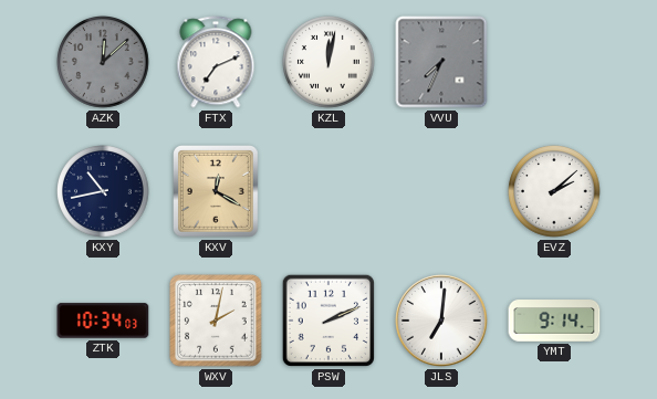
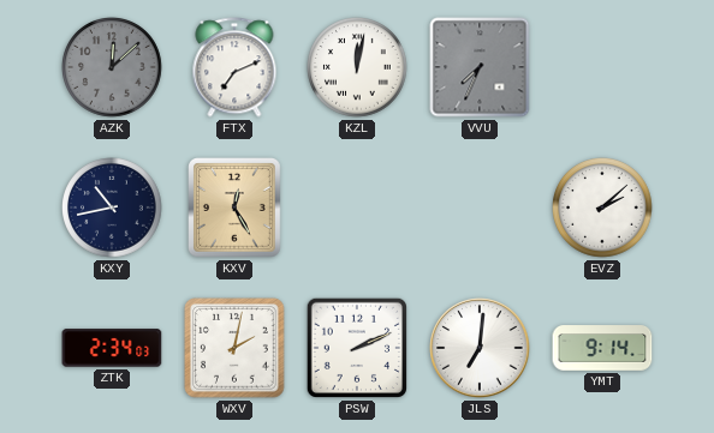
KXV: 12:20 -> 12:25 (236, 209)
ZTK: 10:34 -> 2:34 (112, 348)
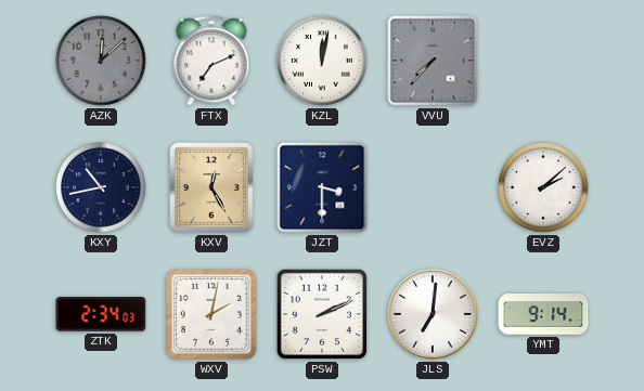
VVU: 7:34 -> 7:37 (433, 61)
JZT: none -> 3:30 (322, 187)
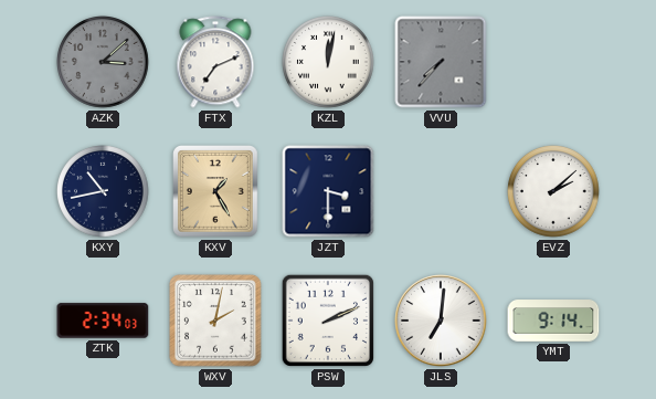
AZK: 12:08 -> 3:08 (104, 63)
KXV: 12:25 -> 1:25 (216, 192)
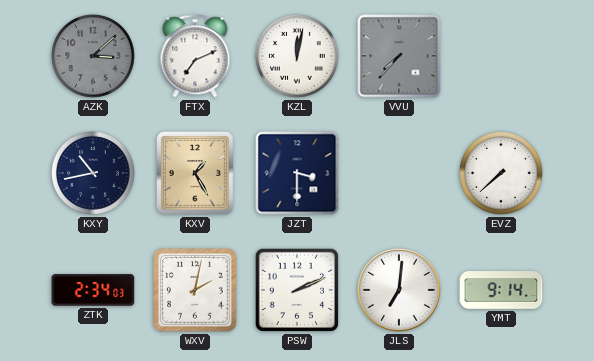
EVZ: 2:08 -> 7:38 (502, 174)
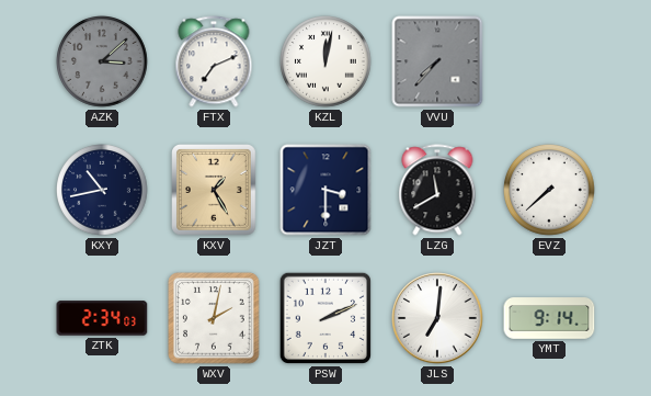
LZG: none -> 11:40 (437, 190)
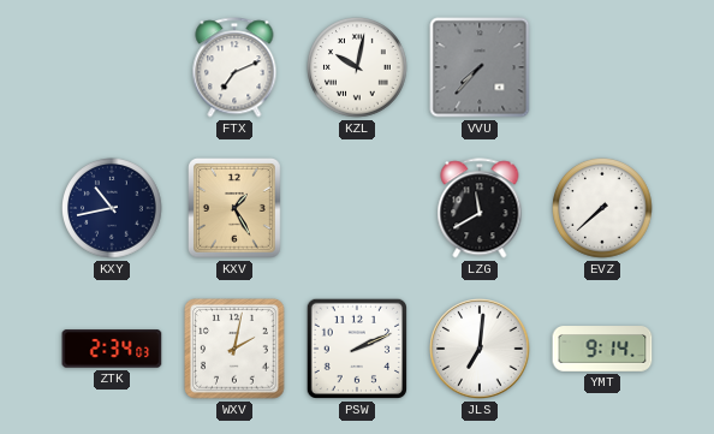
AZK: 3:08 -> none (103, 63)
KZL: 12:02 -> 10:02 (358, 69)
JZT: 3:30 -> none (325, 190)
